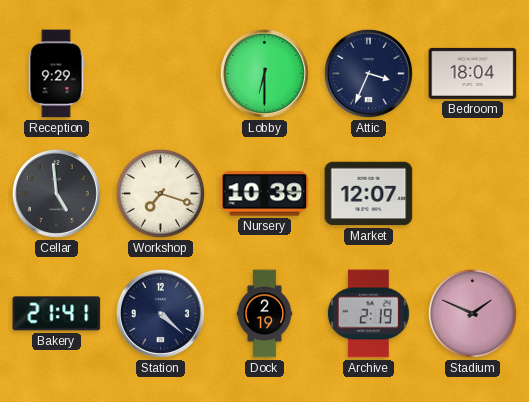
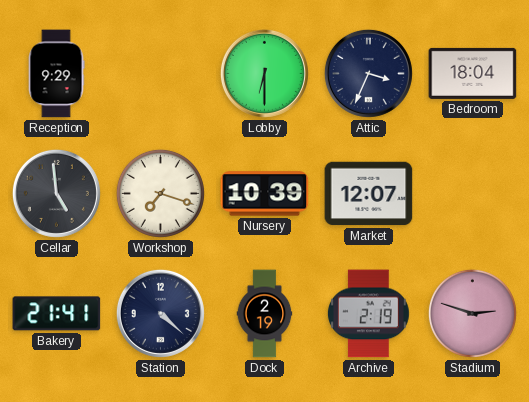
Stadium: 1:49 -> 2:48 (472, 313)
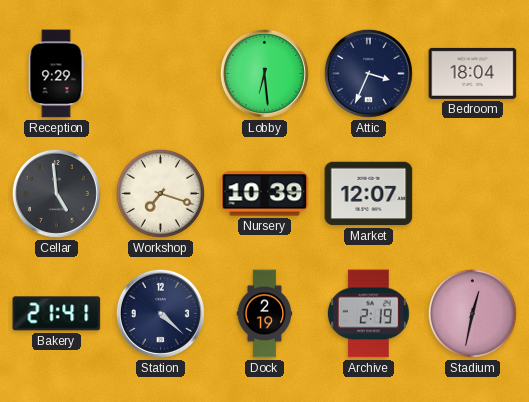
Lobby: 6:30 -> 6:29 (264, 73)
Stadium: 2:48 -> 12:32 (472, 313)
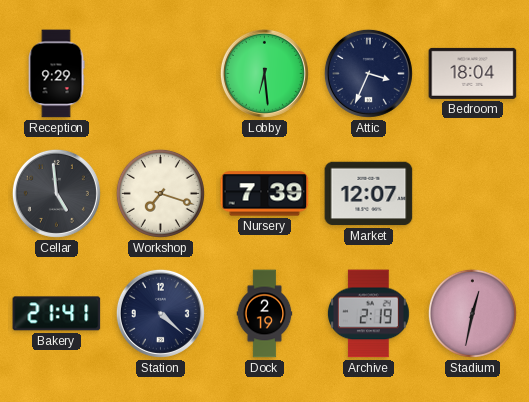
Nursery: 10:39 -> 7:39 (265, 194)
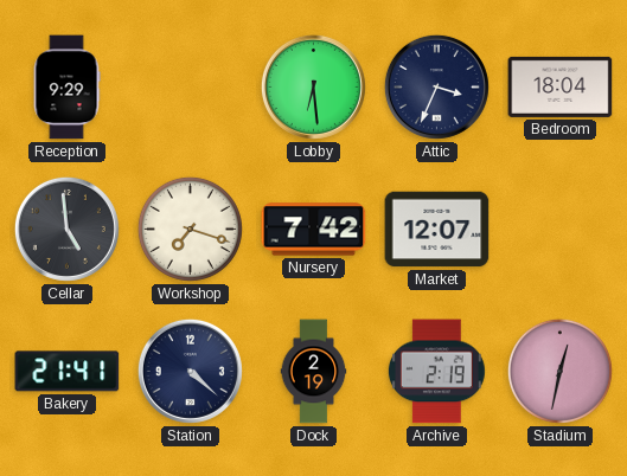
Nursery: 7:39 -> 7:42 (314, 230)
